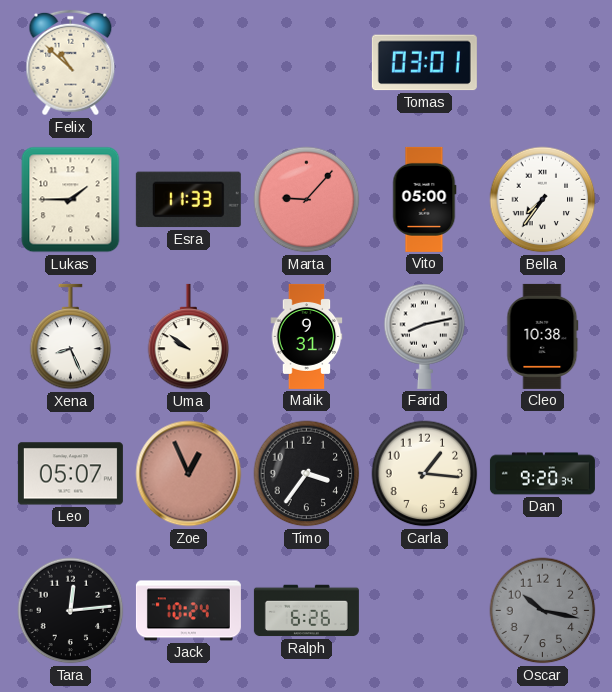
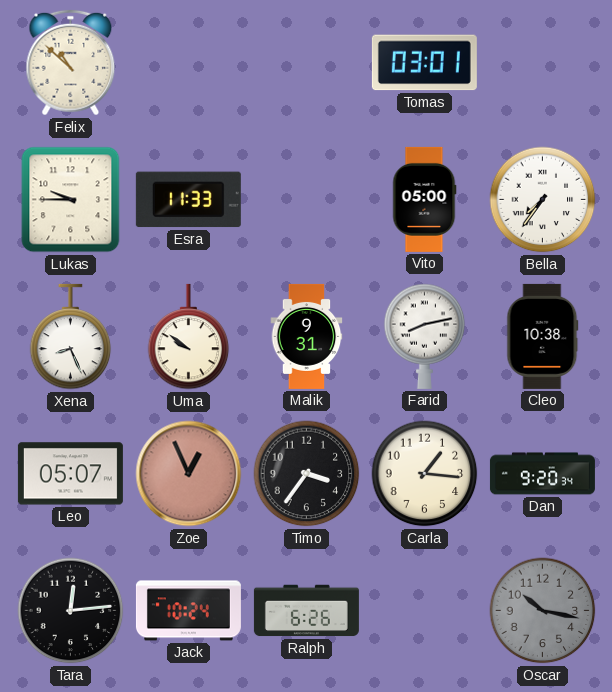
Lukas: 1:45 -> 9:45 (71, 200)
Marta: 9:07 -> none (307, 200)
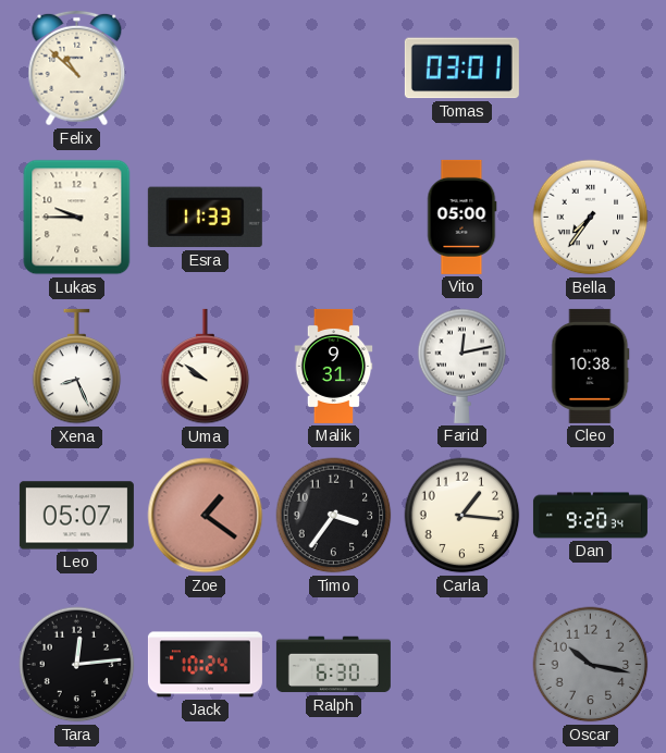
Farid: 8:13 -> 12:13 (462, 366)
Zoe: 12:56 -> 1:21 (206, 516)
Ralph: 6:26 -> 6:30 (333, 665)
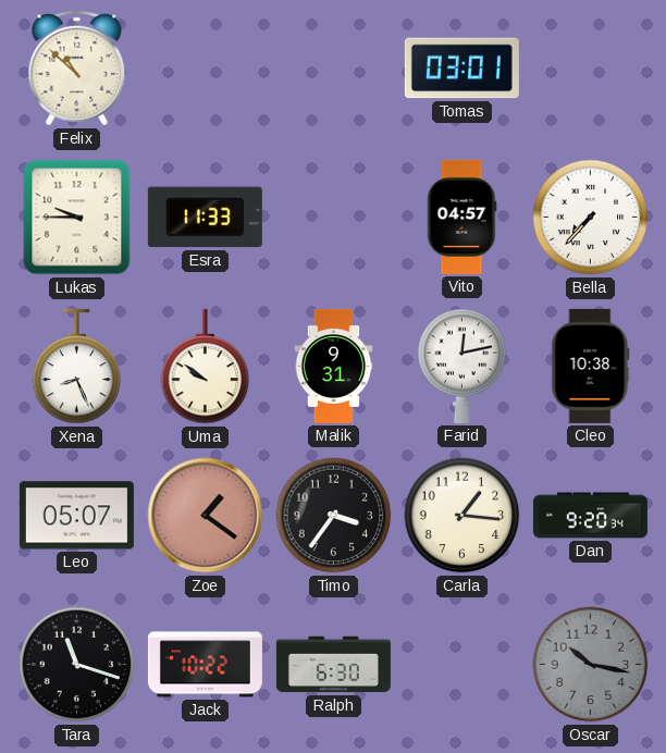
Vito: 05:00 -> 04:57 (462, 217)
Bella: 7:36 -> 7:37 (591, 218)
Tara: 12:14 -> 11:18 (77, 665)
Jack: 10:24 -> 10:22 (205, 665)
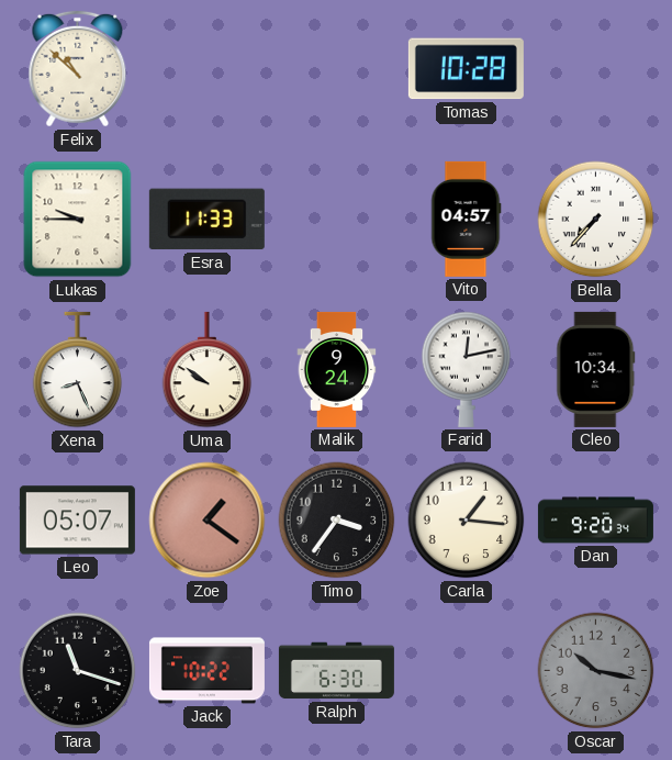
Tomas: 03:01 -> 10:28 (466, 69)
Malik: 9:31 -> 9:24 (337, 369)
Cleo: 10:38 -> 10:34 (596, 369)
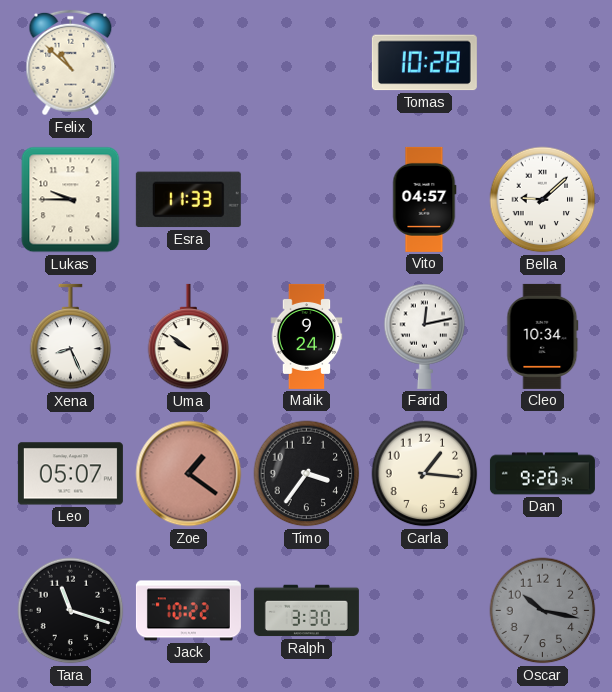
Bella: 7:37 -> 9:08 (543, 200)
Ralph: 6:30 -> 3:30 (306, 611)
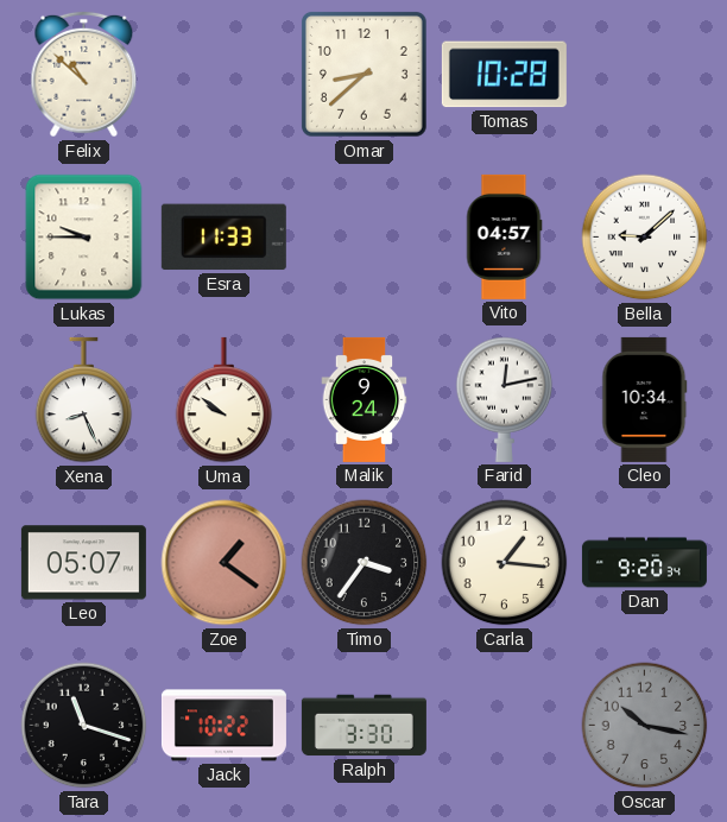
Omar: none -> 8:38 (363, 74)
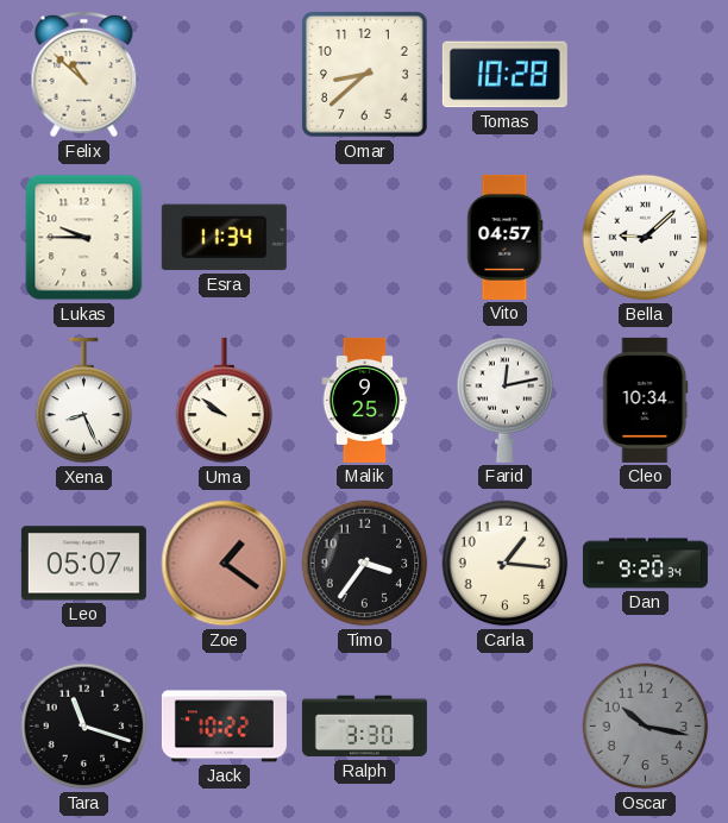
Esra: 11:33 -> 11:34 (224, 238)
Malik: 9:24 -> 9:25 (365, 400)
